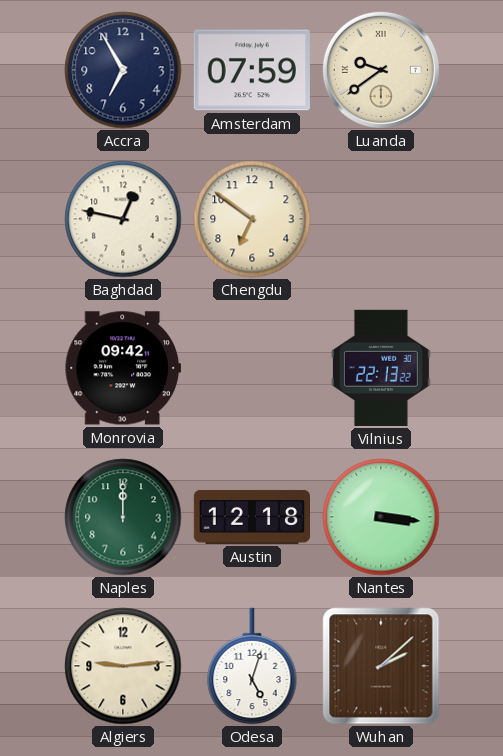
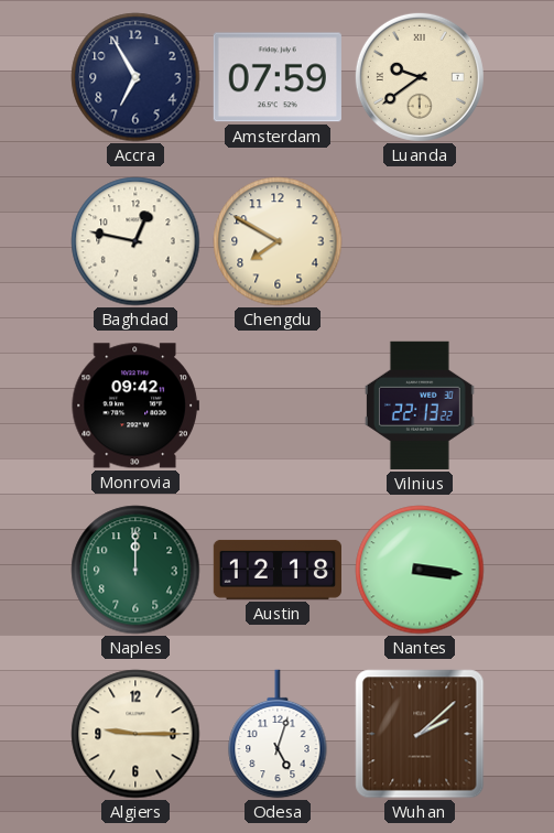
Chengdu: 6:51 -> 7:50 (278, 241)
Algiers: 9:14 -> 9:15 (135, 734)
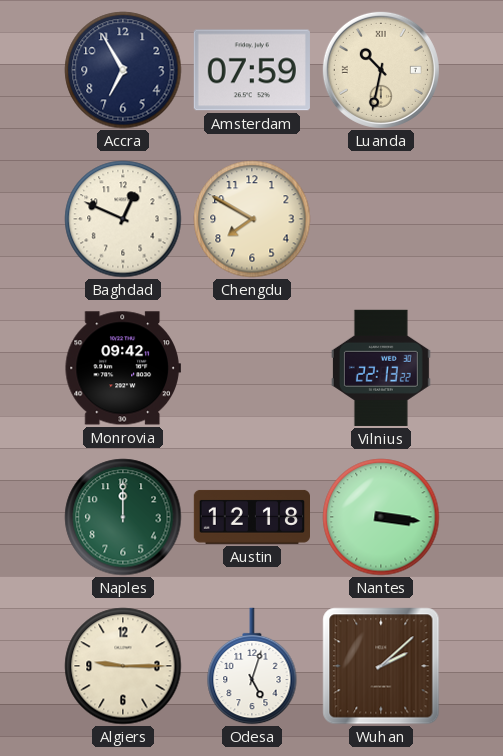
Luanda: 9:39 -> 10:32 (381, 70)
Baghdad: 12:47 -> 12:49 (123, 219)
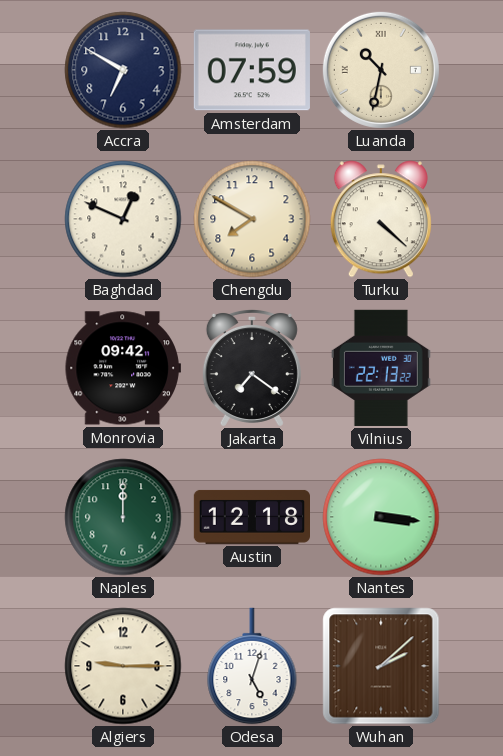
Accra: 6:55 -> 6:50 (123, 70)
Turku: none -> 4:22 (381, 219)
Jakarta: none -> 7:21 (252, 367)
